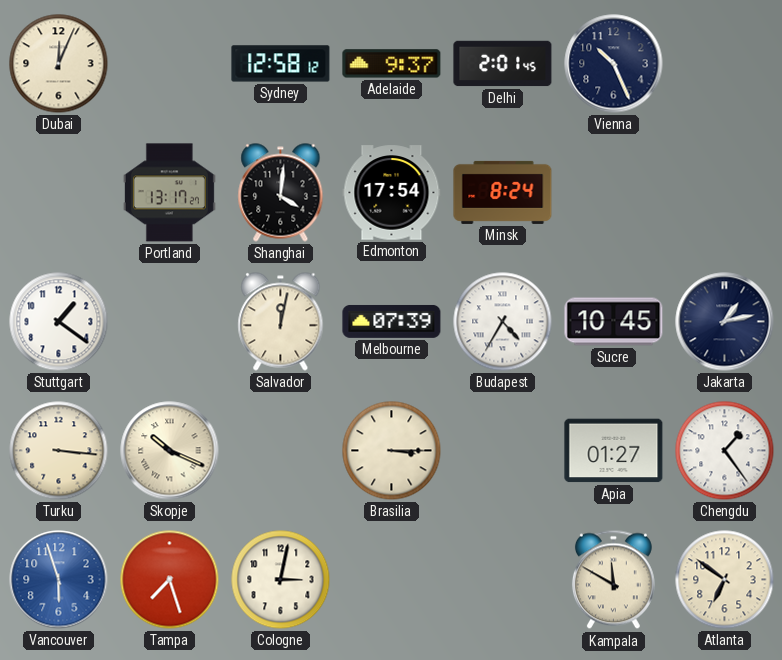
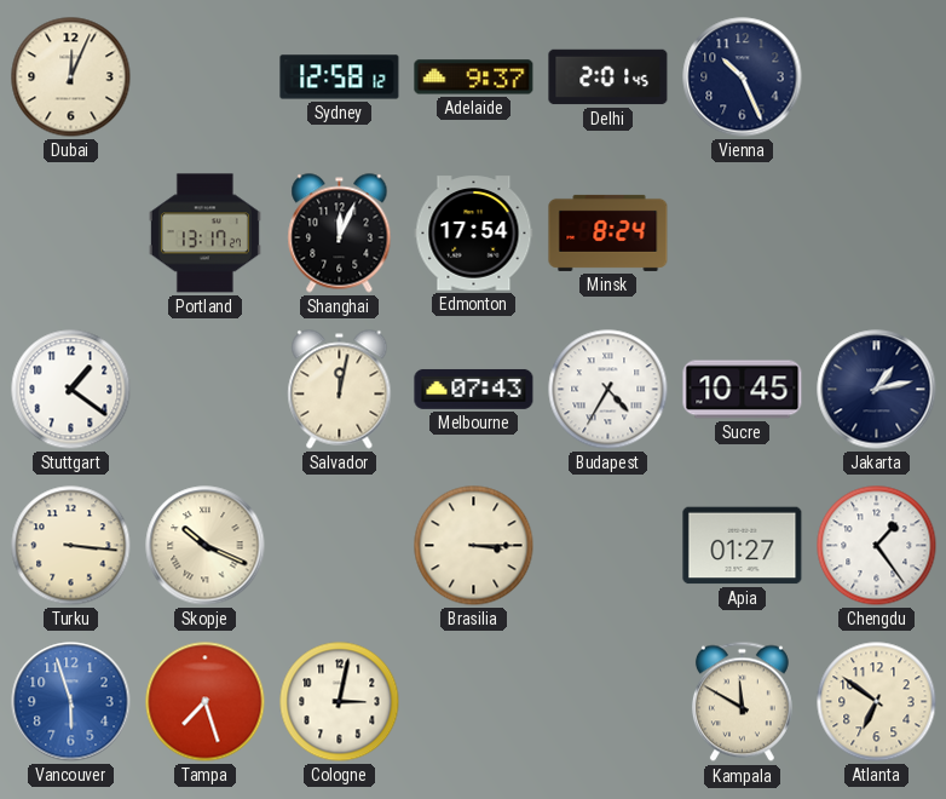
Shanghai: 4:01 -> 12:04 (340, 234)
Melbourne: 07:39 -> 07:43 (474, 389)
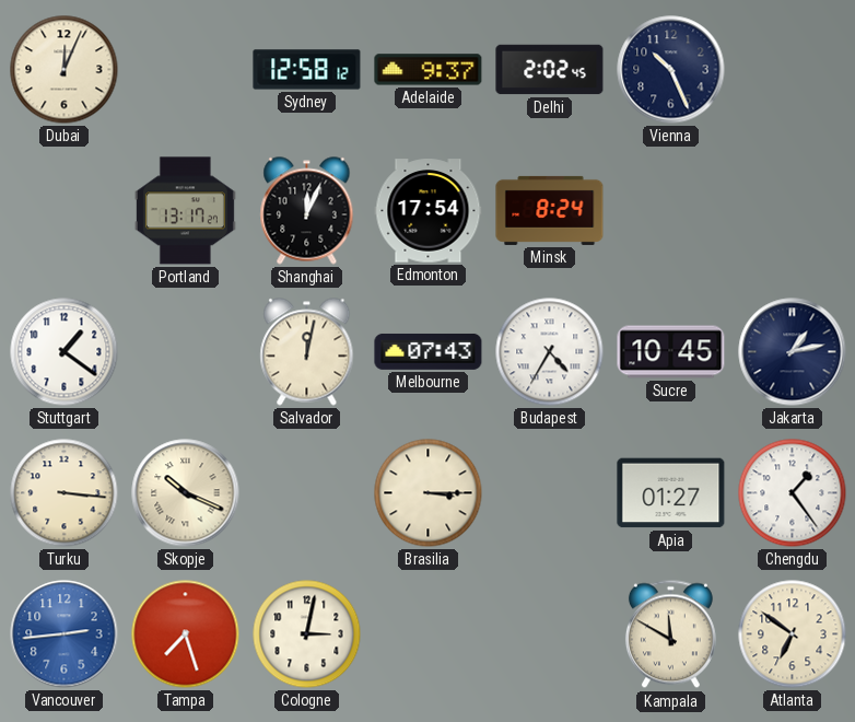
Delhi: 2:01 -> 2:02 (550, 70)
Vancouver: 5:57 -> 2:44 (65, 634)
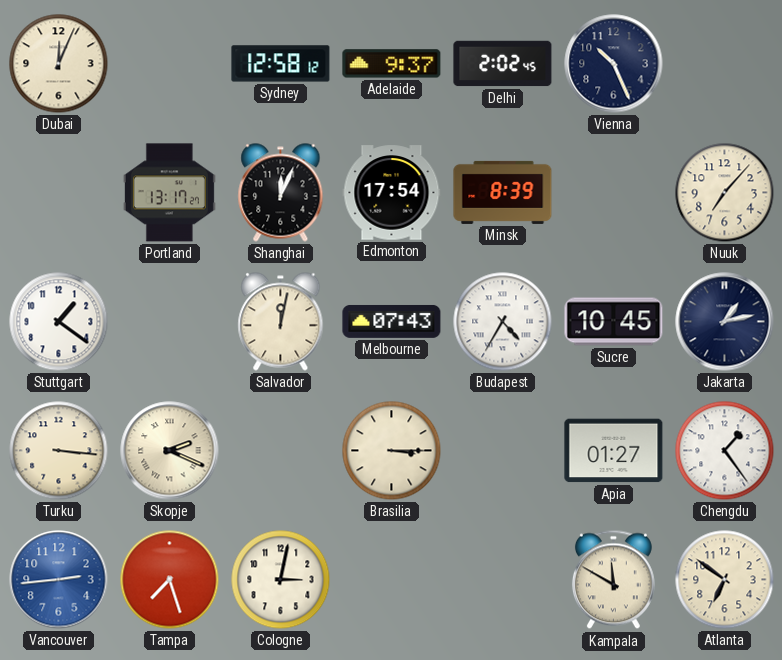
Minsk: 8:24 -> 8:39 (503, 192)
Nuuk: none -> 7:07 (725, 193)
Skopje: 10:19 -> 2:19 (170, 451)
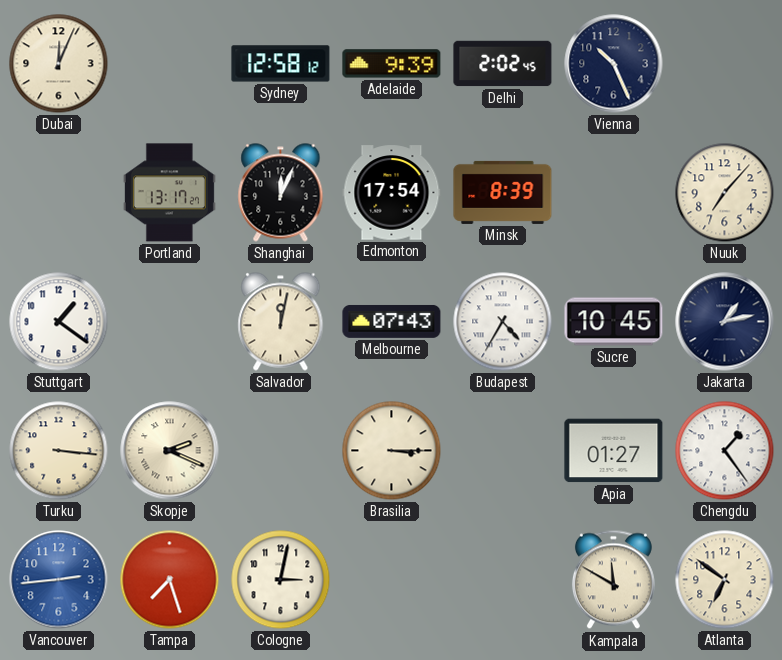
Adelaide: 9:37 -> 9:39 (392, 64)
